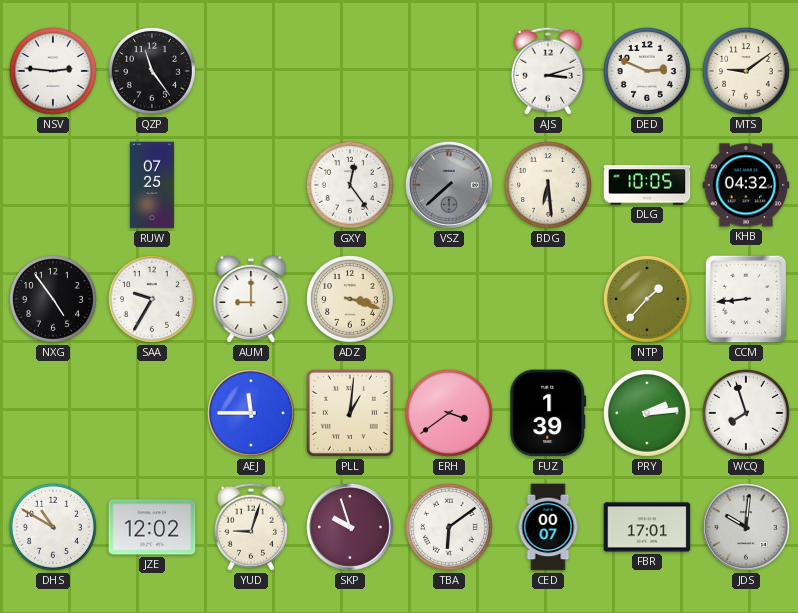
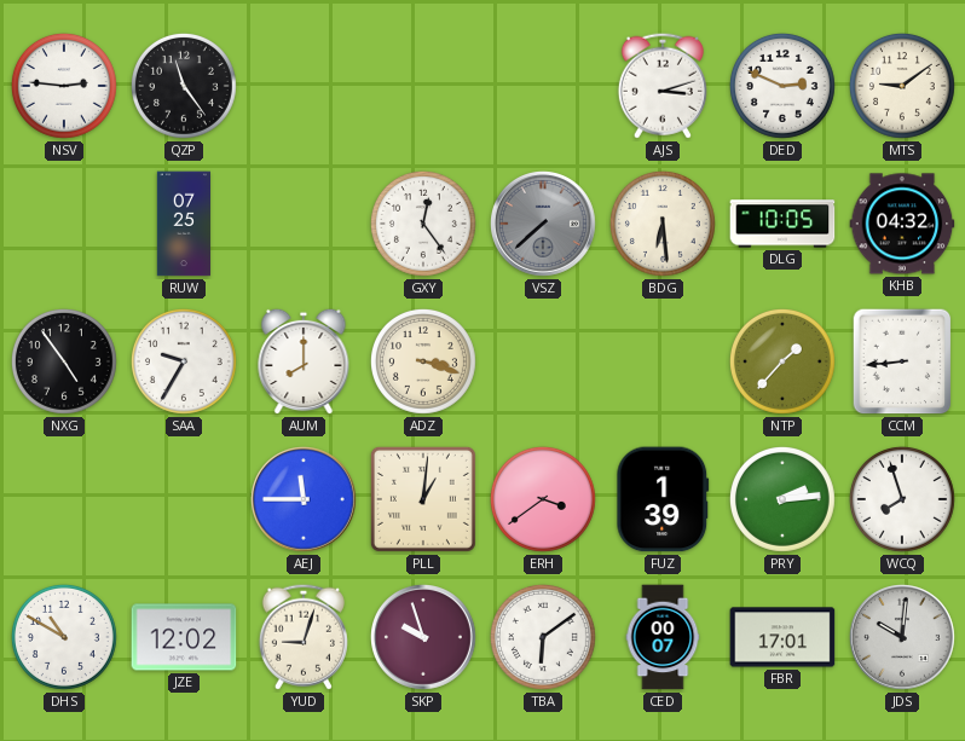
AUM: 9:00 -> 8:00 (304, 361)
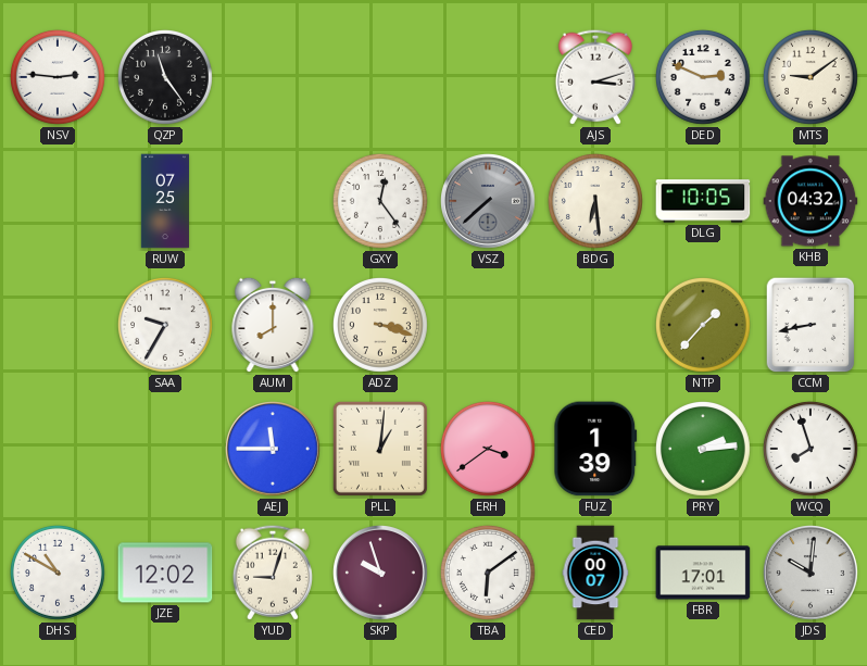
NXG: 4:54 -> none (64, 361)
CCM: 8:44 -> 8:43 (811, 325)
